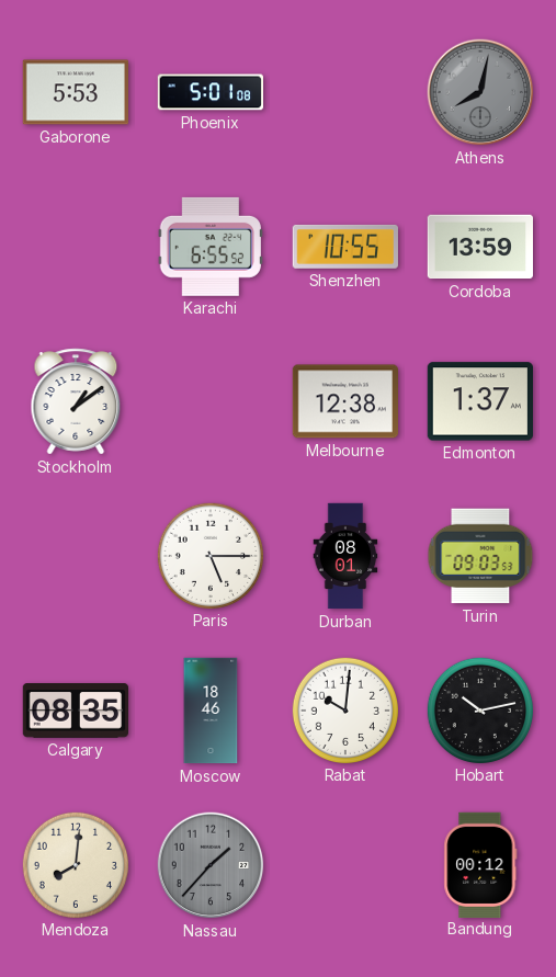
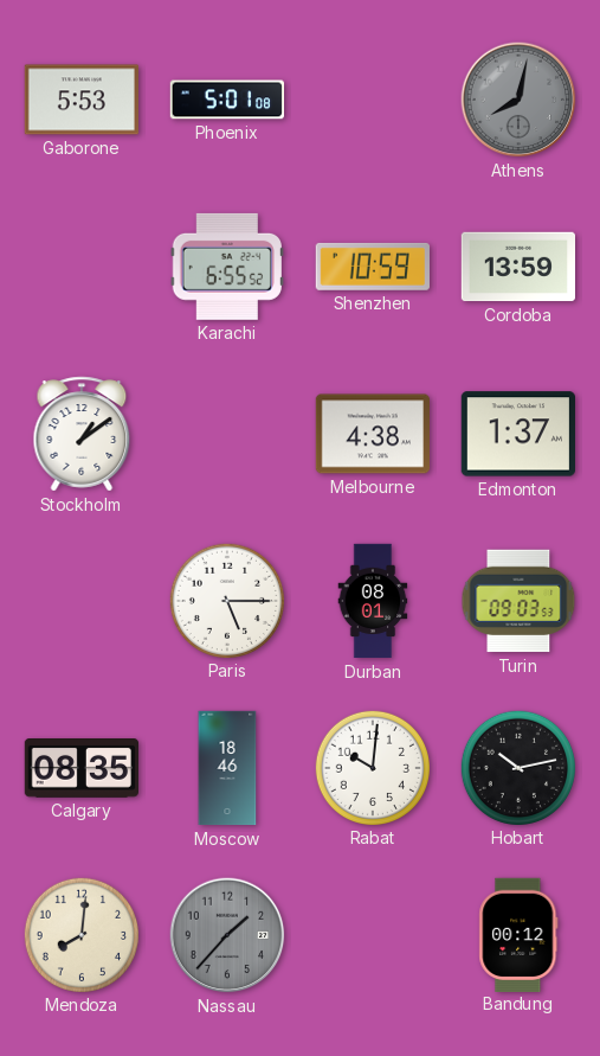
Shenzhen: 10:55 -> 10:59 (373, 267)
Melbourne: 12:38 -> 4:38 (372, 434)
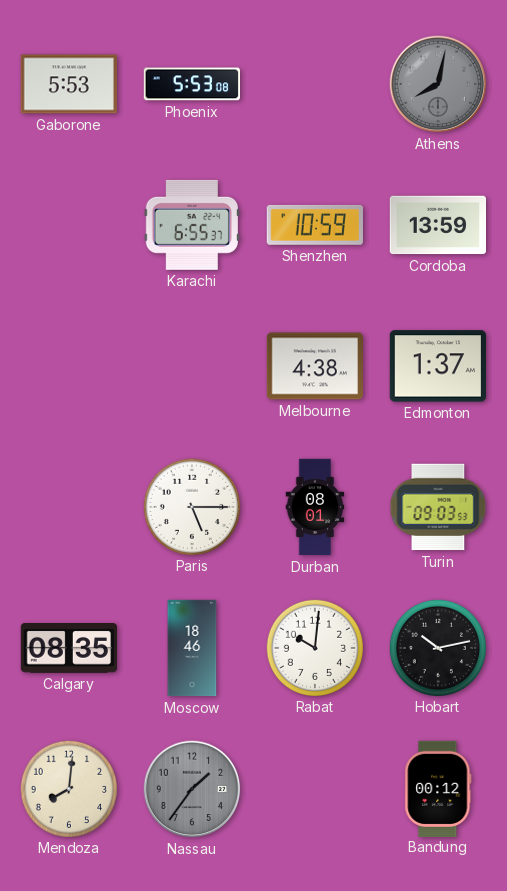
Phoenix: 5:01 -> 5:53 (191, 84)
Karachi: 6:55:52 -> 6:55:37 (192, 225)
Stockholm: 1:09 -> none (82, 434)
Nassau: 1:37 -> 1:36 (192, 789)
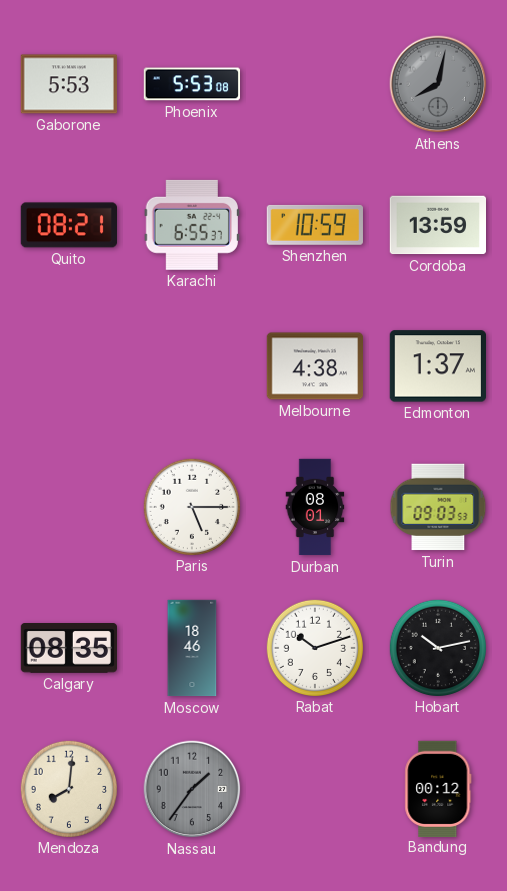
Quito: none -> 08:21 (68, 225)
Rabat: 10:01 -> 10:12 (314, 647)
